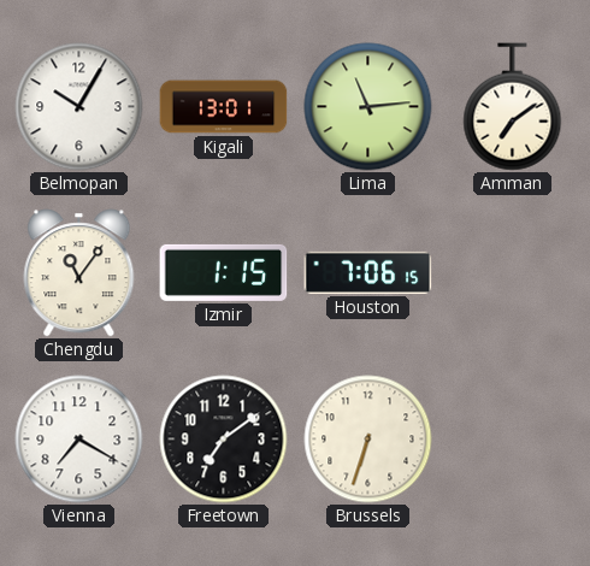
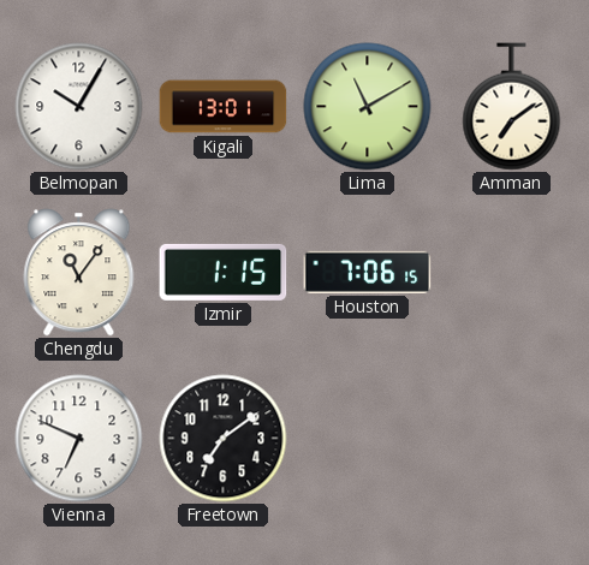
Lima: 11:14 -> 11:10 (368, 107)
Vienna: 7:20 -> 6:49 (79, 439)
Brussels: 6:33 -> none (368, 440)
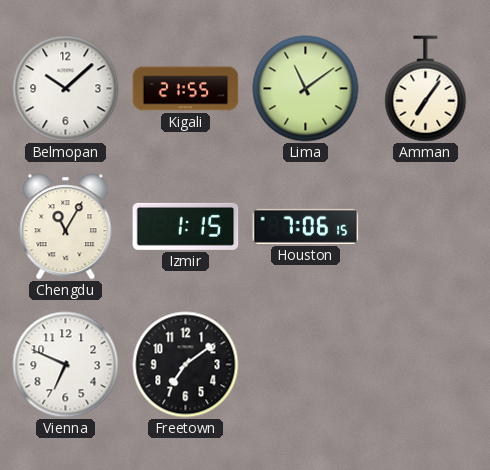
Belmopan: 10:05 -> 10:08 (66, 89)
Kigali: 13:01 -> 21:55 (186, 89)
Lima: 11:10 -> 11:09 (306, 89)
Amman: 7:09 -> 7:06 (426, 89)
Chengdu: 11:06 -> 11:05 (66, 227)
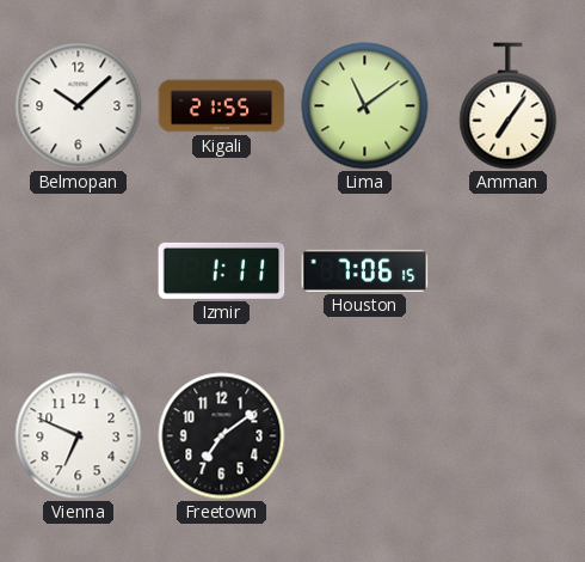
Chengdu: 11:05 -> none (66, 227)
Izmir: 1:15 -> 1:11 (222, 270)
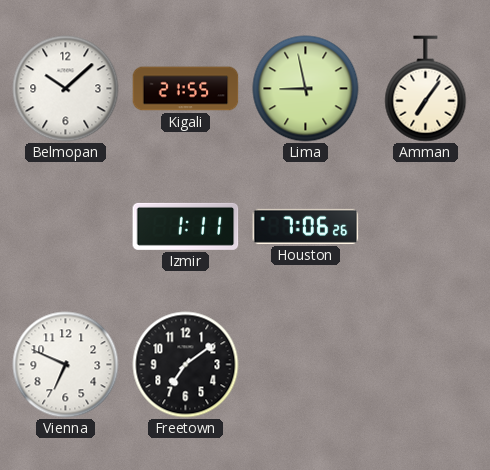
Lima: 11:09 -> 8:58 (306, 89)
Houston: 7:06:15 -> 7:06:26 (306, 226)
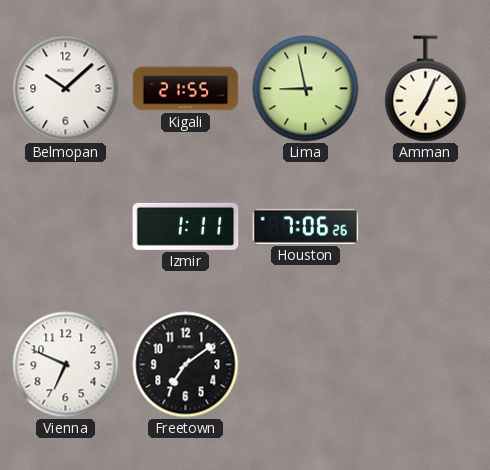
Amman: 7:06 -> 7:04 (426, 89)
